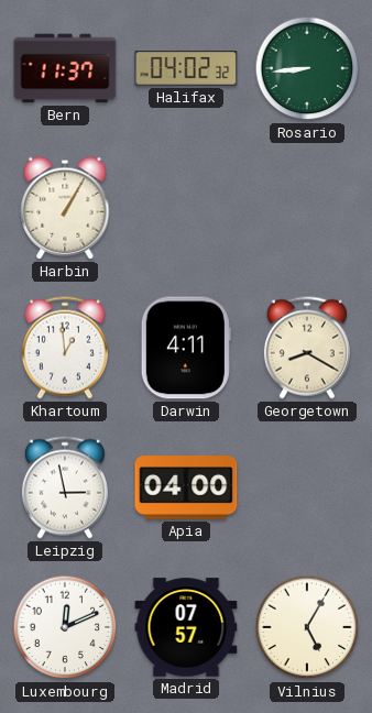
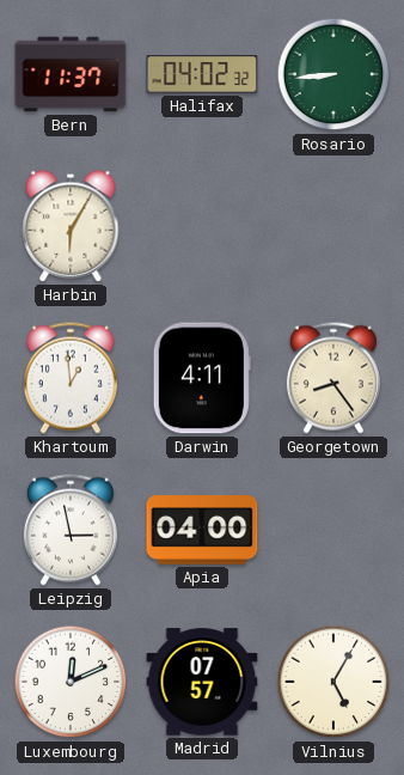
Harbin: 1:05 -> 6:05 (71, 226)
Georgetown: 8:20 -> 8:24 (333, 378)
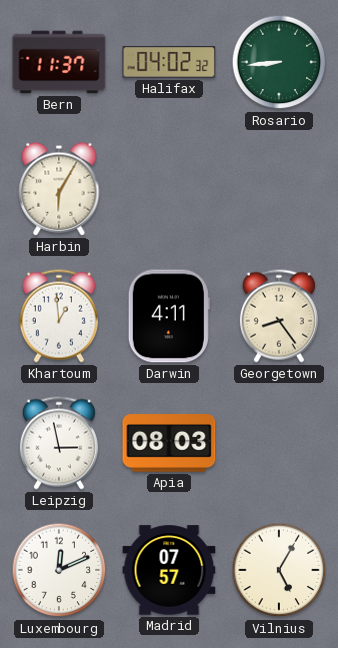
Apia: 04:00 -> 08:03 (169, 444)
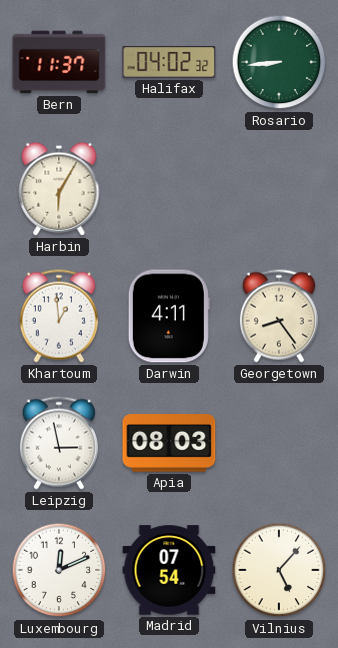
Madrid: 07:57 -> 07:54 (169, 570)
Vilnius: 5:05 -> 5:07 (279, 570)
